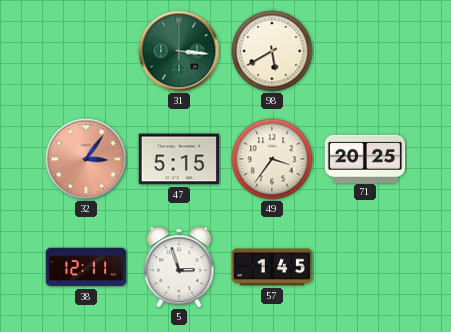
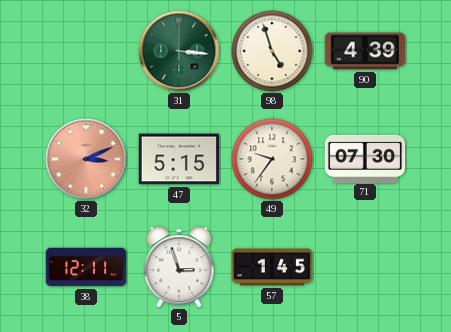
98: 5:40 -> 4:57 (272, 51)
90: none -> 4:39 (365, 51)
32: 3:06 -> 3:11 (86, 159)
49: 3:36 -> 9:36 (272, 159)
71: 20:25 -> 07:30 (365, 158)
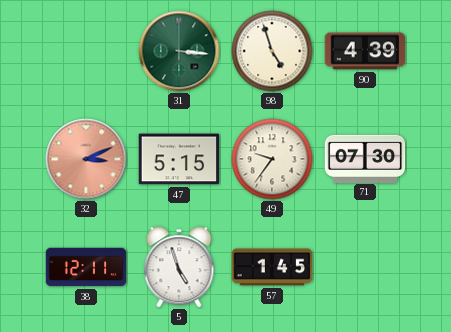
5: 2:57 -> 4:57 (179, 267)
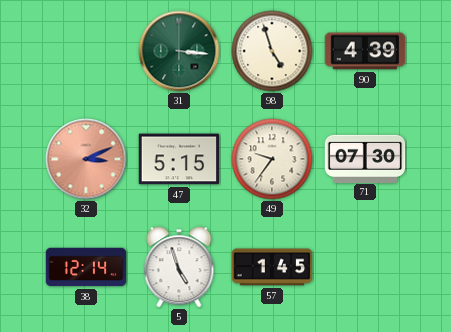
38: 12:11 -> 12:14 (86, 267)
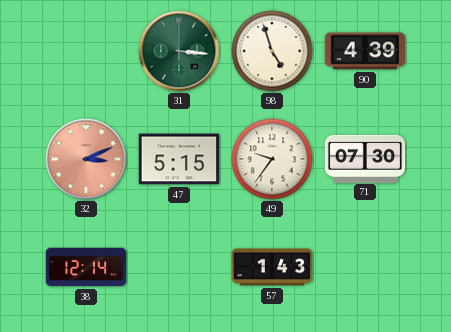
5: 4:57 -> none (179, 267)
57: 1:45 -> 1:43 (272, 267)
